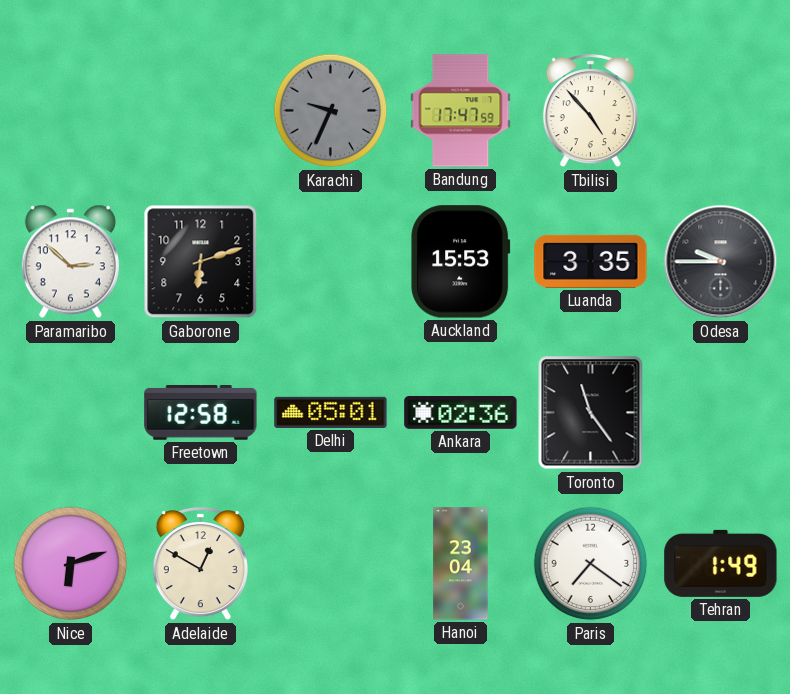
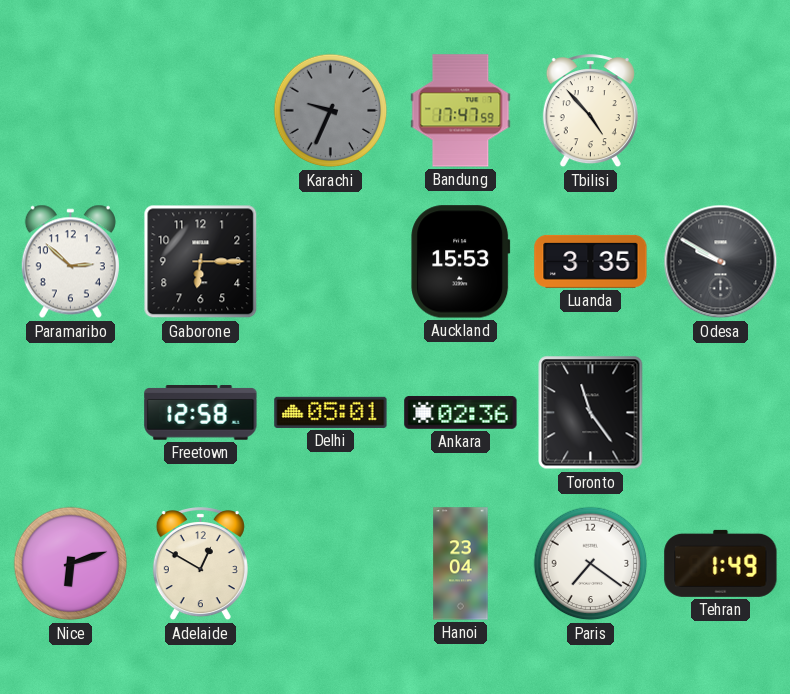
Gaborone: 6:12 -> 6:15 (201, 262)
Odesa: 9:45 -> 9:50 (721, 262)
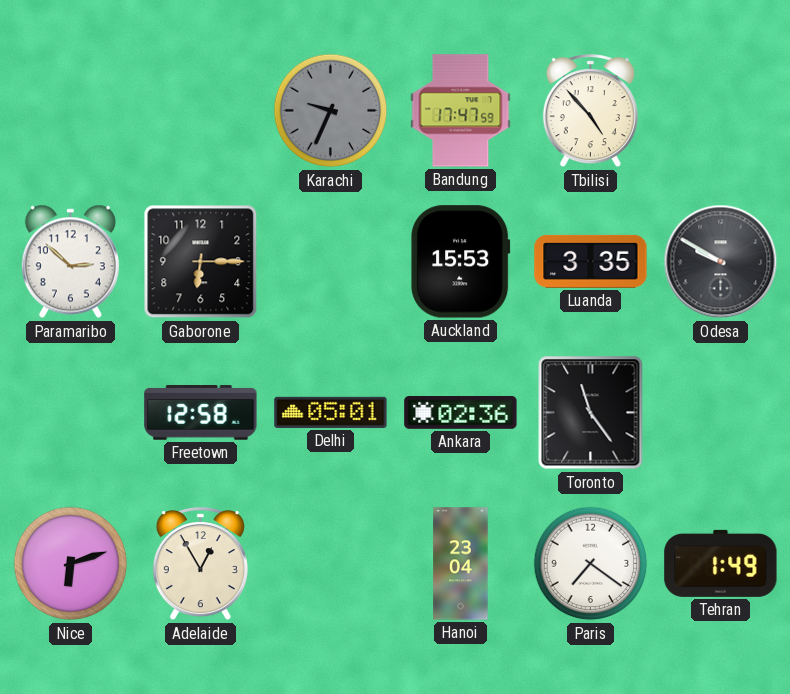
Adelaide: 12:50 -> 12:55 (200, 564)
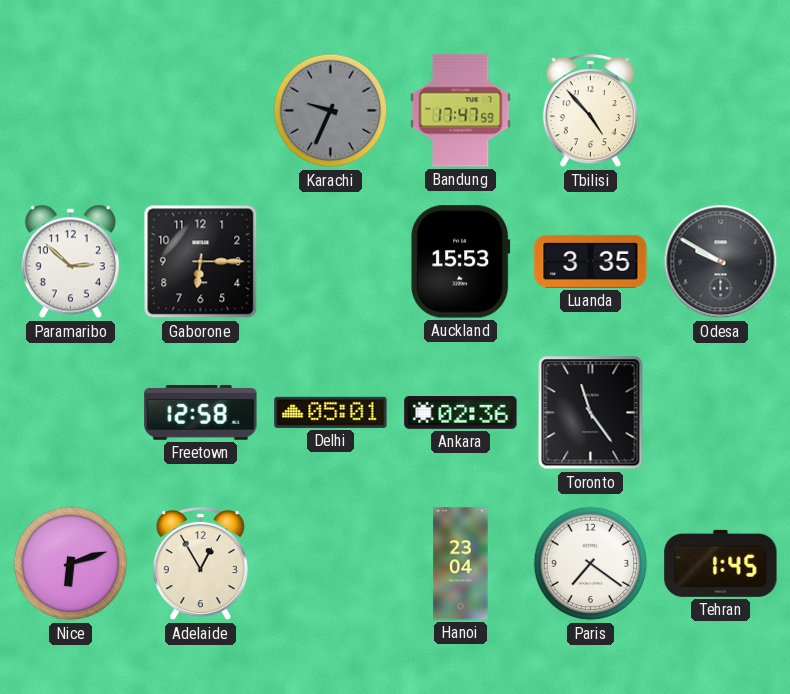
Tehran: 1:49 -> 1:45 (721, 563)
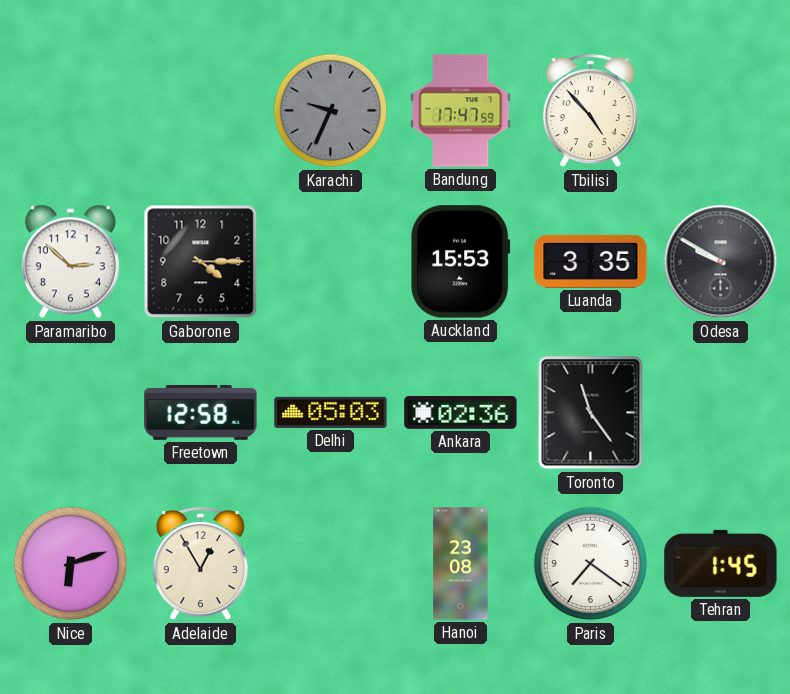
Gaborone: 6:15 -> 4:15 (201, 262)
Delhi: 05:01 -> 05:03 (331, 412)
Hanoi: 23:04 -> 23:08 (461, 564)
